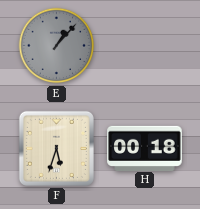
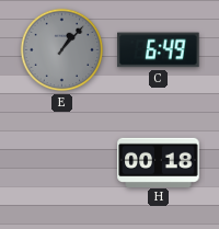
C: none -> 6:49 (159, 50)
F: 5:33 -> none (56, 148)
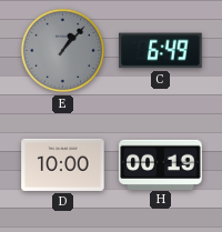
D: none -> 10:00 (63, 164)
H: 00:18 -> 00:19 (161, 164)
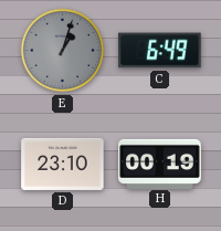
E: 1:07 -> 1:03 (63, 51)
D: 10:00 -> 23:10 (63, 164)
